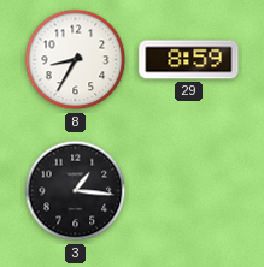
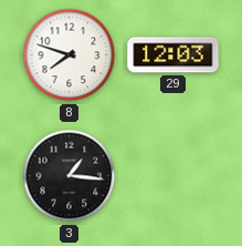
8: 8:35 -> 7:48 (70, 55)
29: 8:59 -> 12:03 (173, 55)
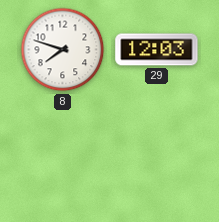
3: 1:16 -> none (70, 176)
